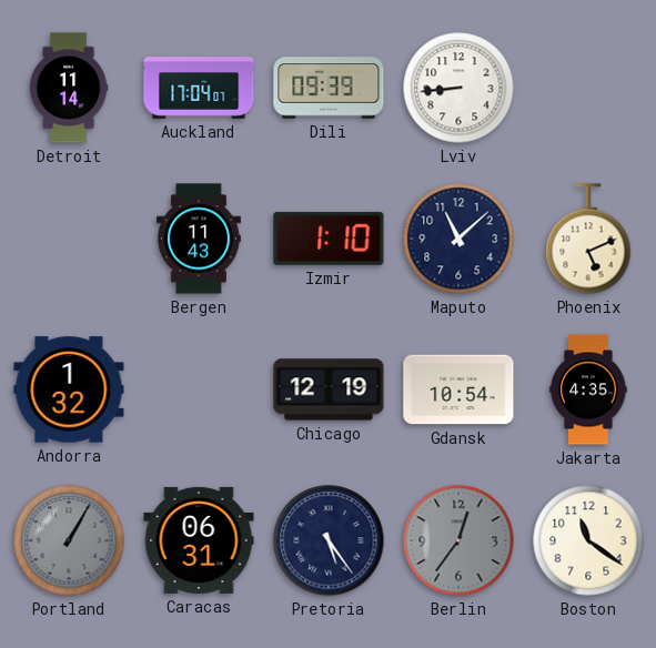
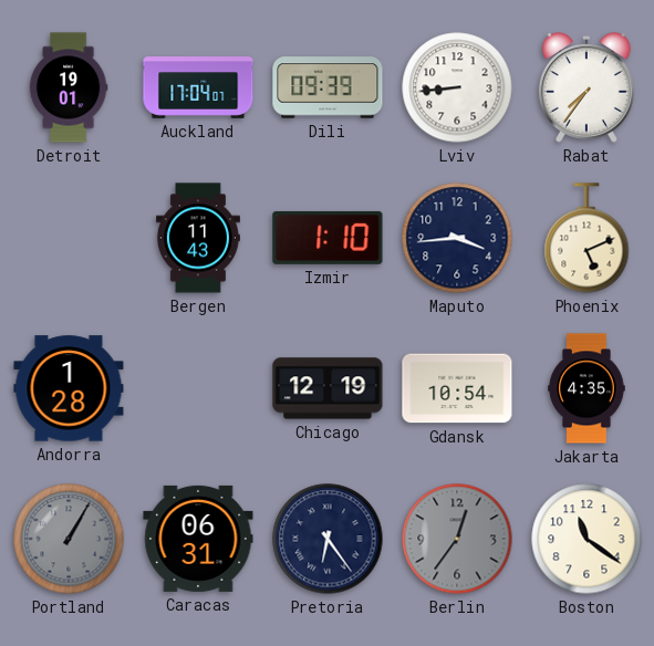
Detroit: 11:14 -> 19:01 (69, 87)
Rabat: none -> 7:36 (586, 88)
Maputo: 11:08 -> 3:44 (457, 238)
Andorra: 1:32 -> 1:28 (69, 388)
Pretoria: 5:24 -> 6:24 (328, 539)
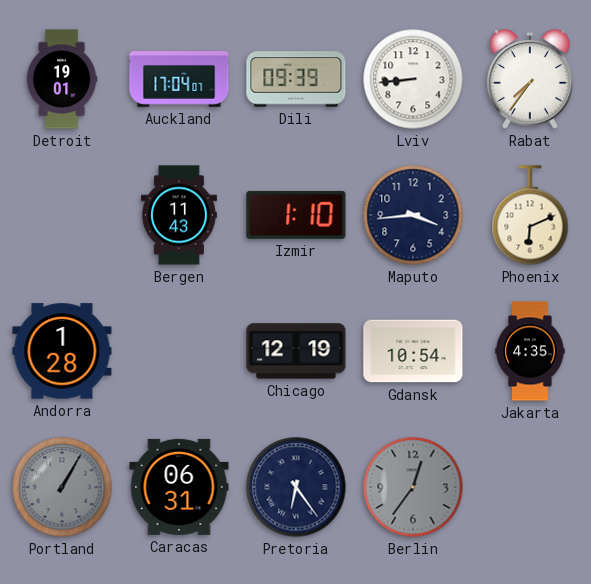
Phoenix: 5:11 -> 6:11 (530, 215)
Boston: 11:21 -> none (586, 539)
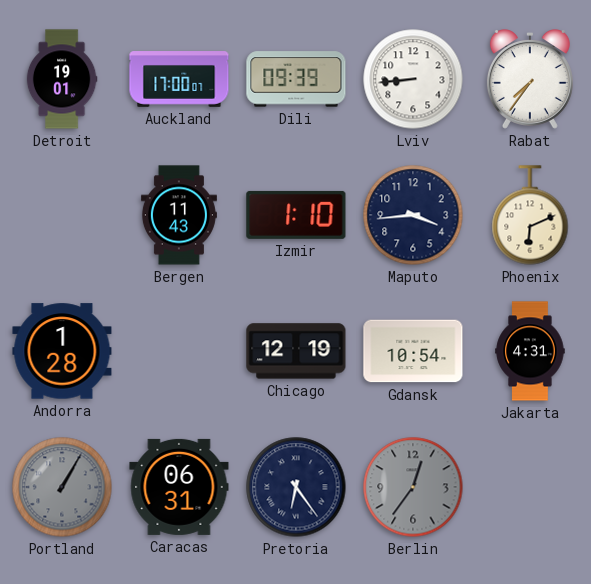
Auckland: 17:04 -> 17:00 (179, 79)
Jakarta: 4:35 -> 4:31 (530, 351)
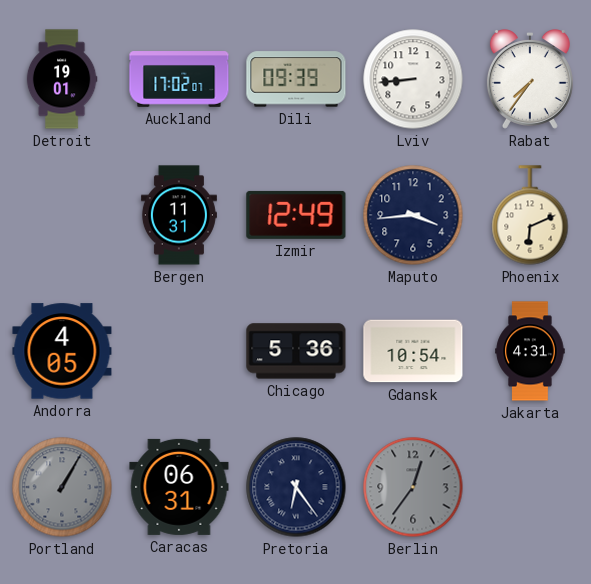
Auckland: 17:00 -> 17:02 (179, 79)
Bergen: 11:43 -> 11:31 (179, 215)
Izmir: 1:10 -> 12:49 (296, 215)
Andorra: 1:28 -> 4:05 (62, 351)
Chicago: 12:19 -> 5:36 (296, 351)
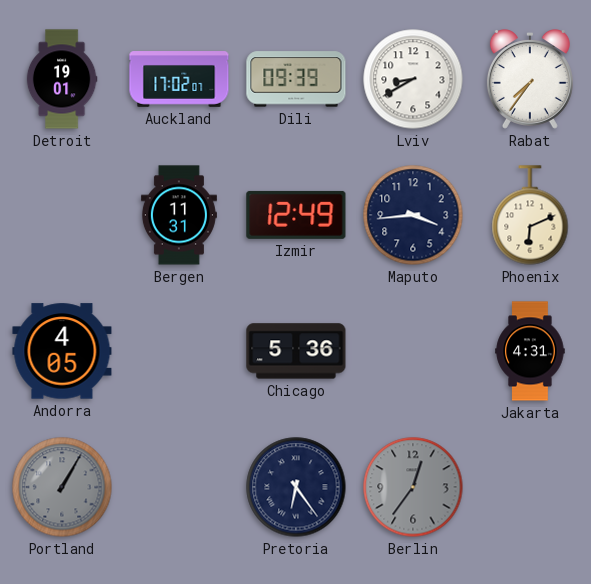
Lviv: 8:44 -> 8:40 (413, 79)
Gdansk: 10:54 -> none (413, 351)
Caracas: 06:31 -> none (179, 487)
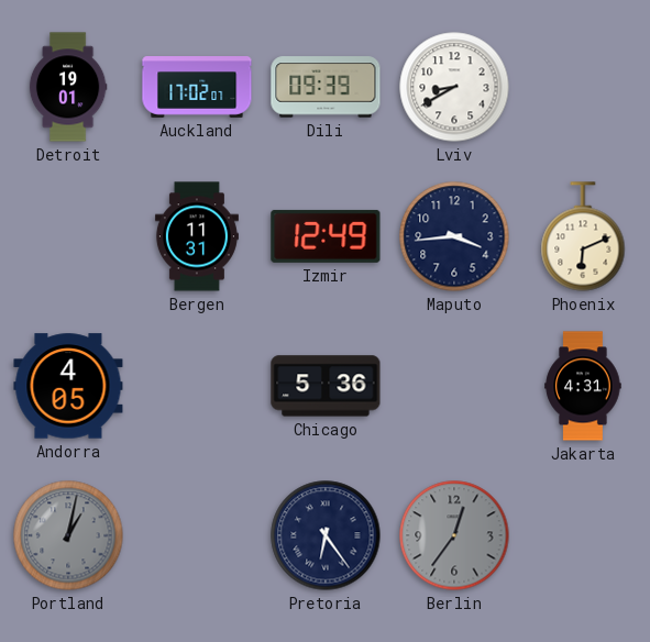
Rabat: 7:36 -> none (530, 80)
Portland: 1:05 -> 1:02 (68, 535)
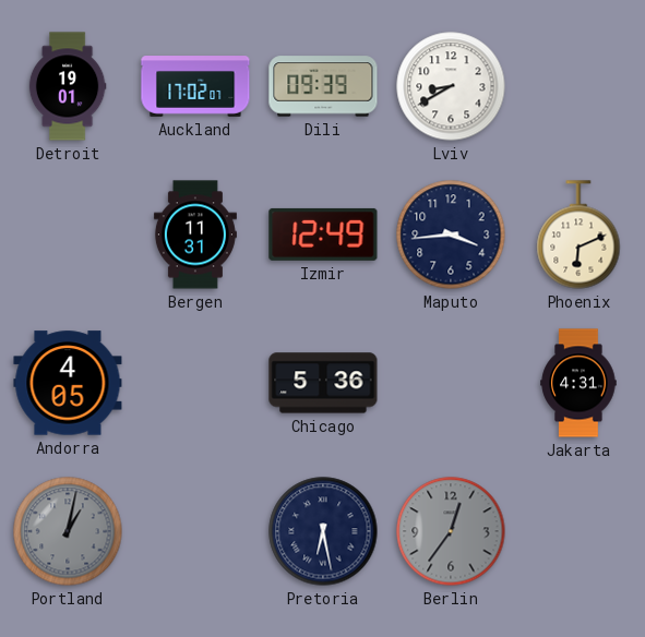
Pretoria: 6:24 -> 6:28 (323, 531)
